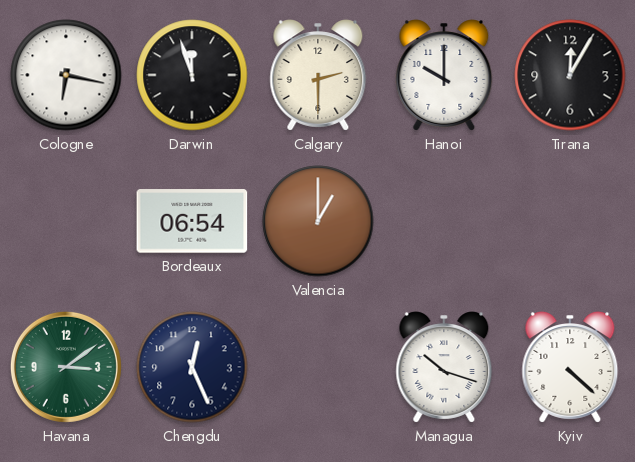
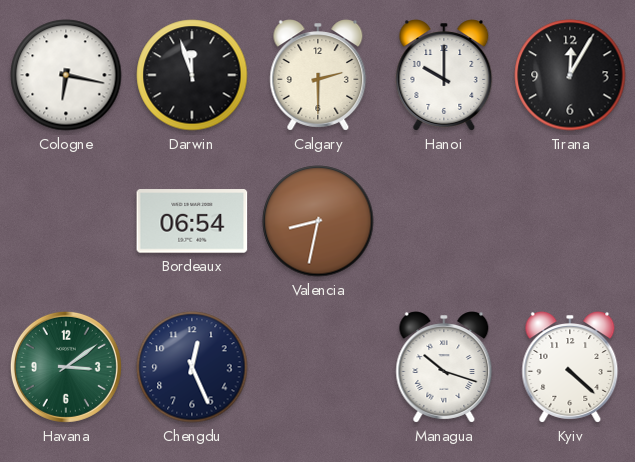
Valencia: 1:00 -> 8:32 (318, 221)
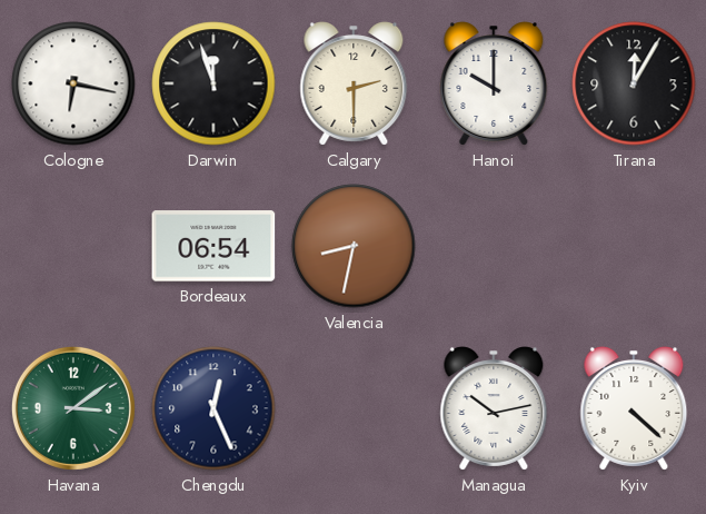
Managua: 10:18 -> 10:13 (494, 408)
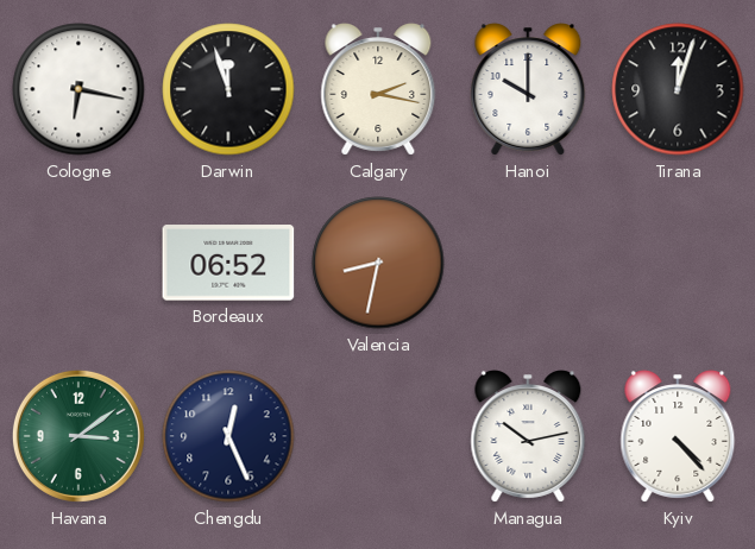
Calgary: 2:30 -> 2:17 (378, 89)
Tirana: 12:05 -> 12:03 (678, 89)
Bordeaux: 06:54 -> 06:52 (228, 263)
Kyiv: 4:22 -> 4:23 (678, 436)
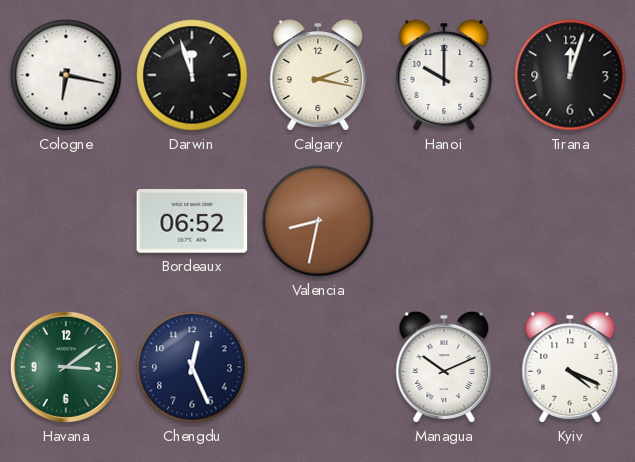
Managua: 10:13 -> 10:11 (444, 367)
Kyiv: 4:23 -> 4:19 (570, 367)
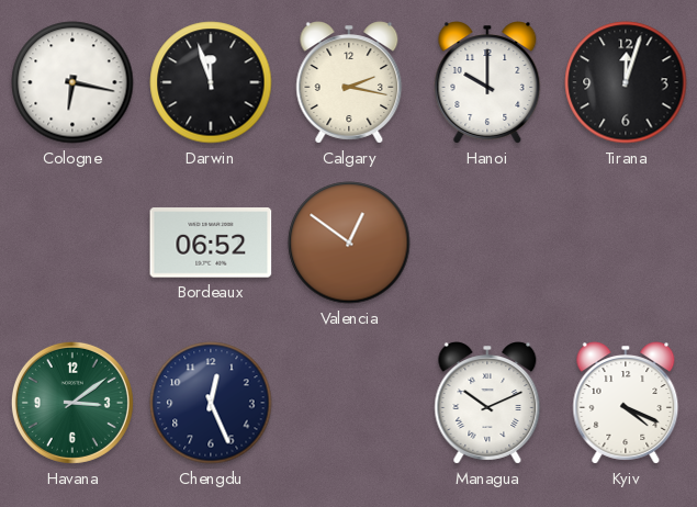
Valencia: 8:32 -> 12:51 (349, 243)
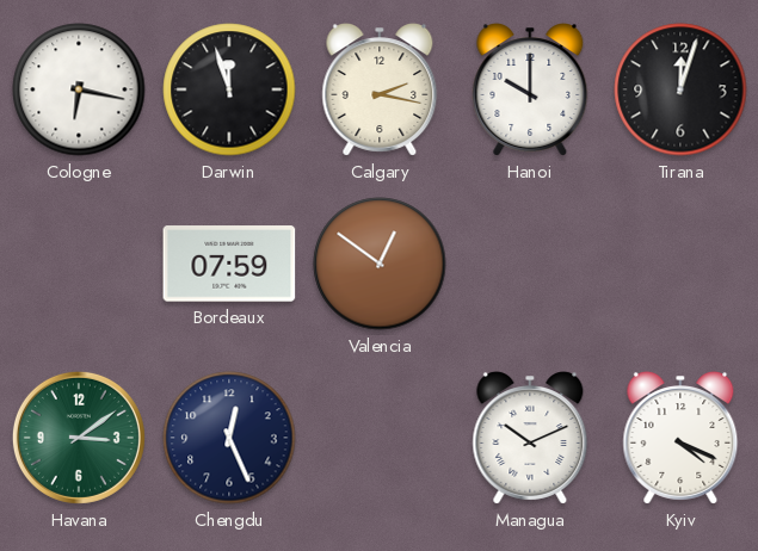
Bordeaux: 06:52 -> 07:59 (229, 264)
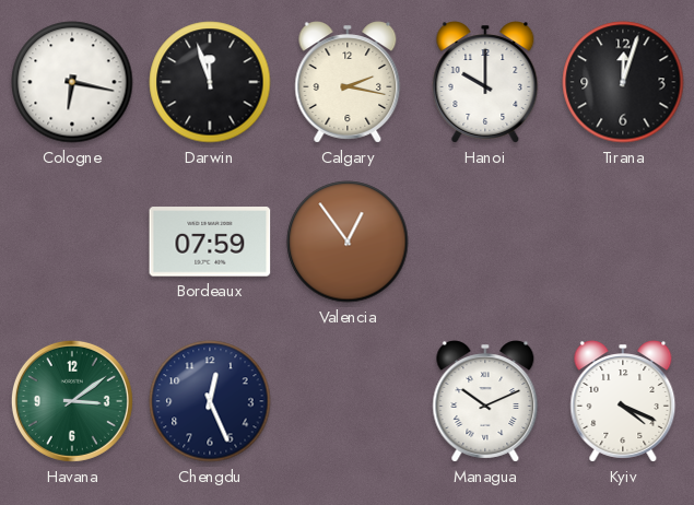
Valencia: 12:51 -> 12:54 (348, 242)
